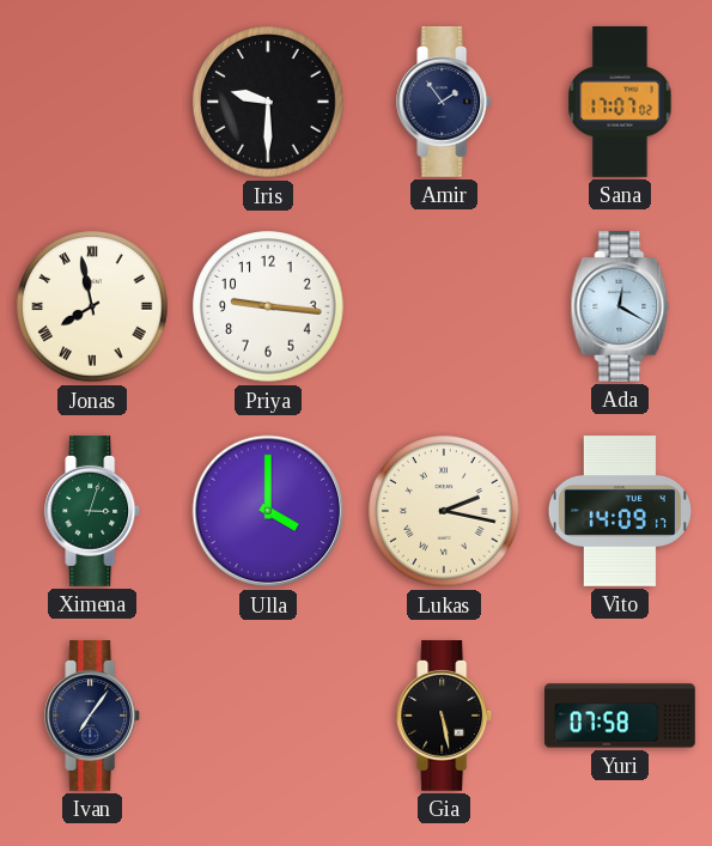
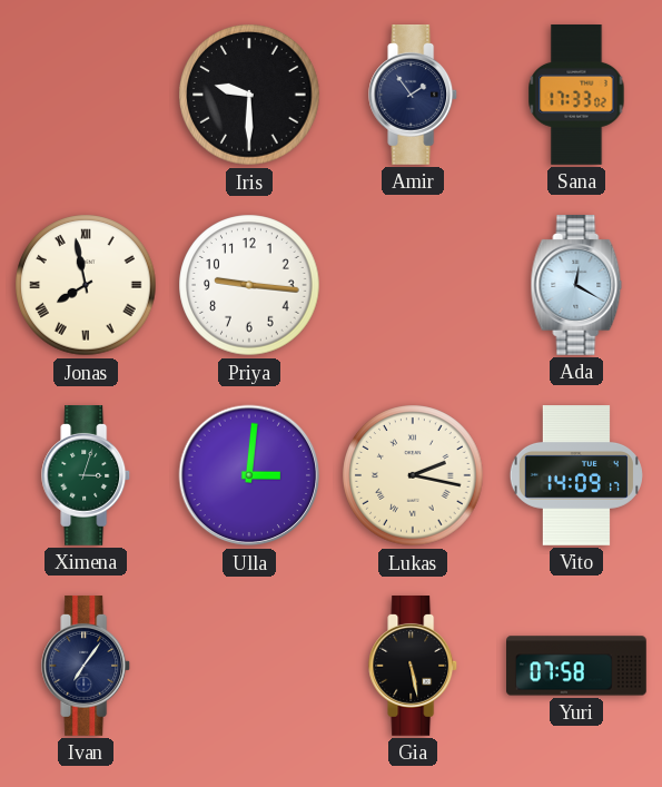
Sana: 17:07 -> 17:33 (576, 96)
Ulla: 4:00 -> 3:01 (249, 475)
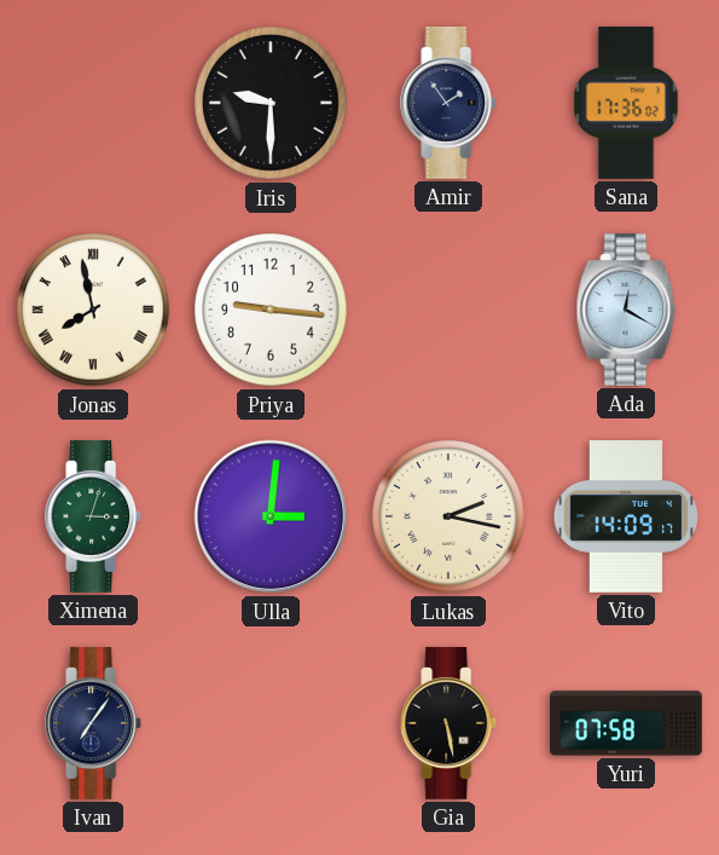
Sana: 17:33 -> 17:36 (626, 104)
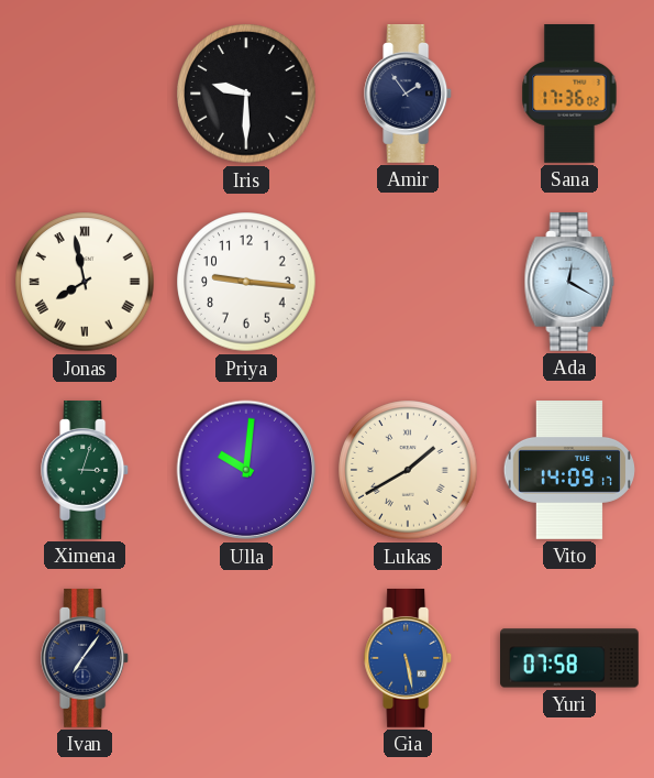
Ulla: 3:01 -> 10:01 (246, 470)
Lukas: 2:17 -> 1:40 (408, 470)
Gia dial: black -> blue (409, 659)
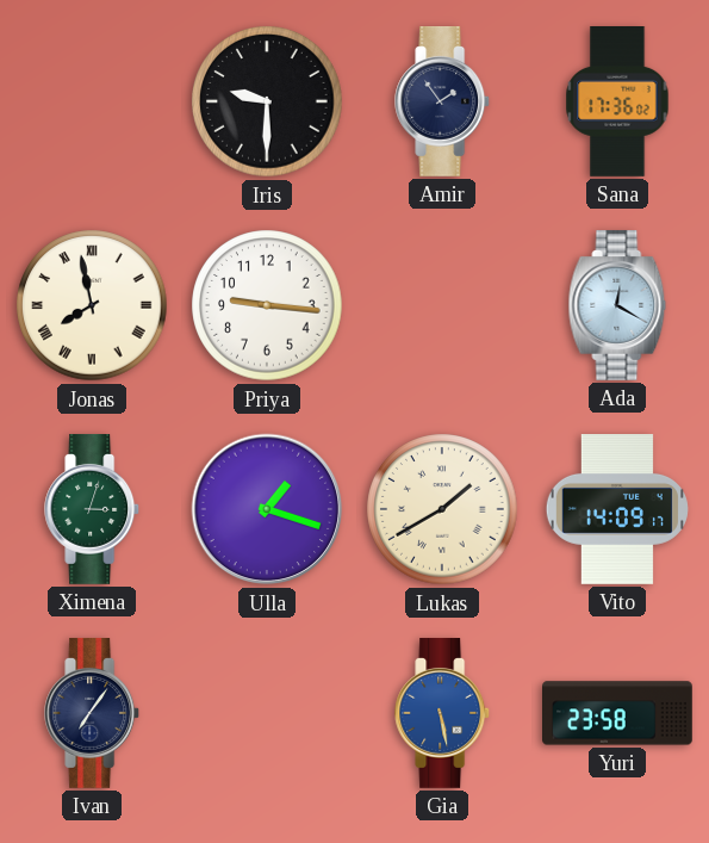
Ulla: 10:01 -> 1:18 (267, 509)
Yuri: 07:58 -> 23:58 (618, 713)
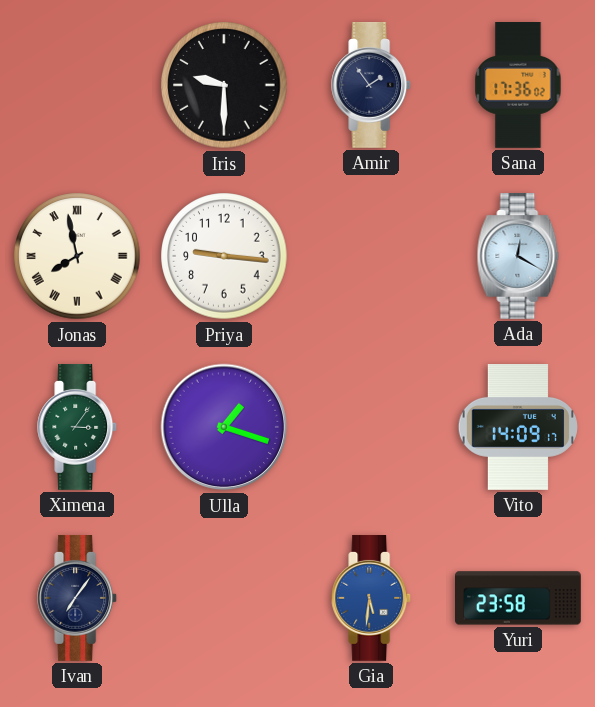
Ximena: 3:03 -> 3:06 (78, 428)
Lukas: 1:40 -> none (442, 509)
Gia: 5:28 -> 5:31 (372, 599)
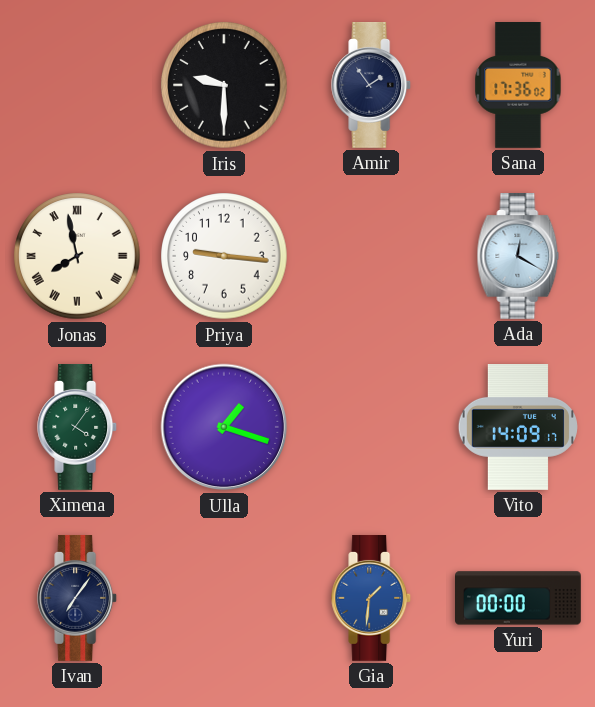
Ximena: 3:06 -> 4:06 (78, 428)
Gia: 5:31 -> 1:31 (372, 599)
Yuri: 23:58 -> 00:00 (519, 598)
